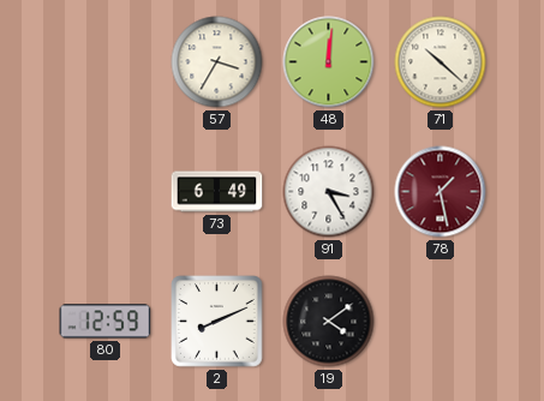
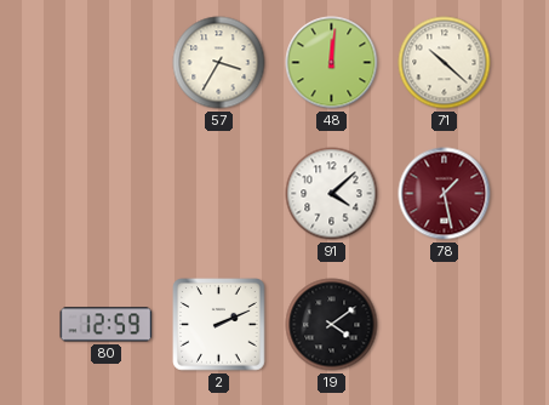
73: 6:49 -> none (217, 192)
91: 3:25 -> 4:08 (332, 194)
2: 8:11 -> 2:11 (219, 325)
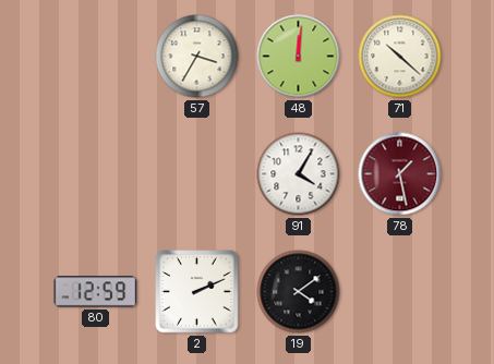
91: 4:08 -> 4:05 (299, 174)
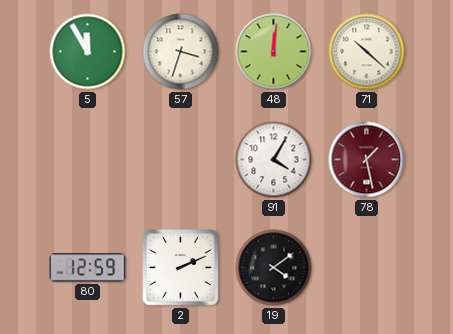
5: none -> 11:55 (88, 52)
57: 3:35 -> 3:33 (181, 52)
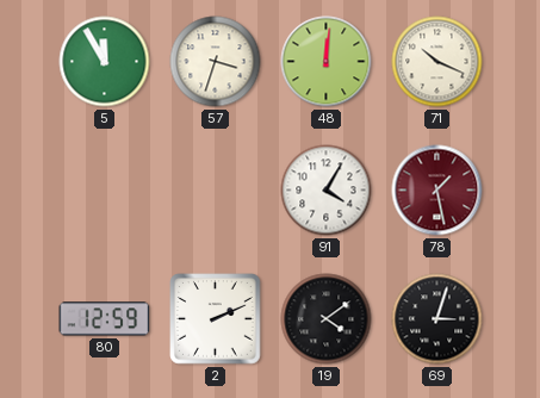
71: 10:22 -> 10:19 (437, 62)
69: none -> 3:03 (437, 319)
